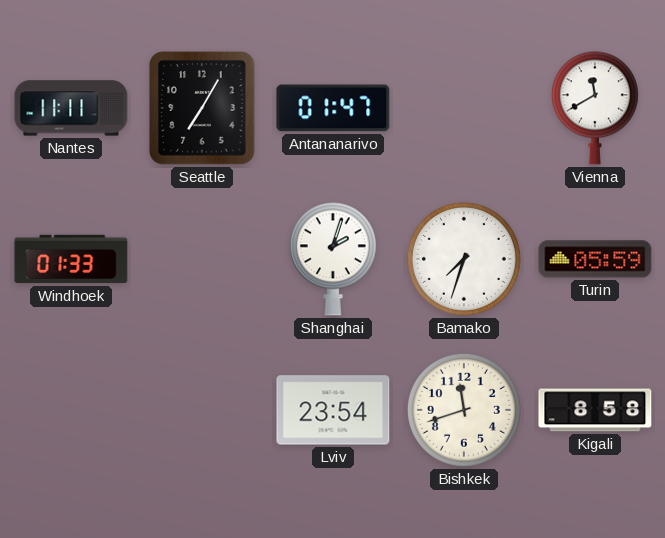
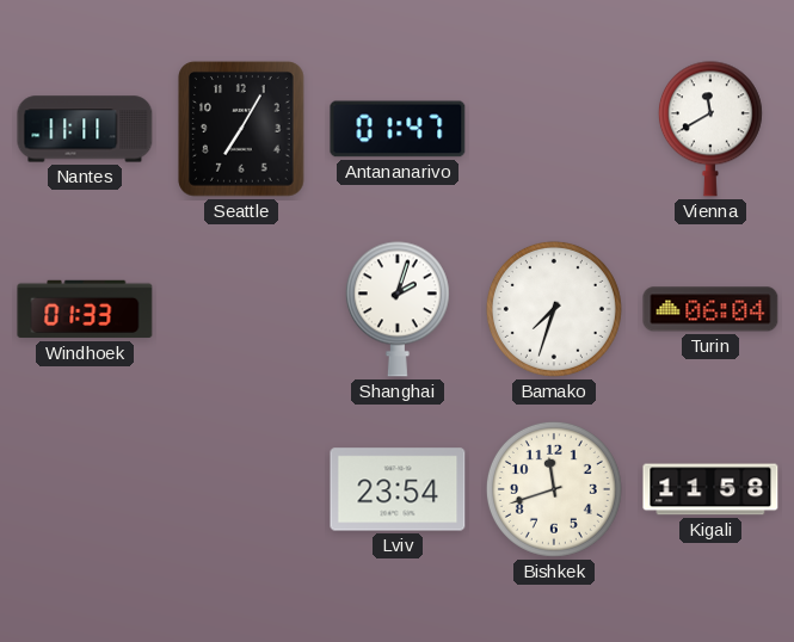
Turin: 05:59 -> 06:04 (710, 309)
Kigali: 8:58 -> 11:58 (710, 489)
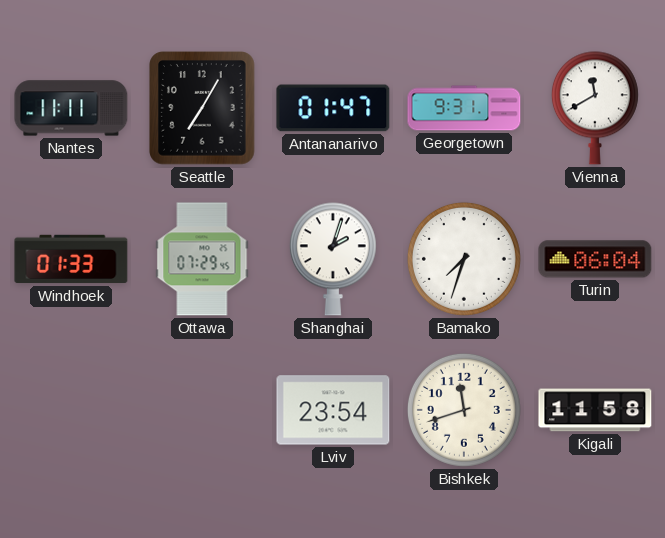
Georgetown: none -> 9:31 (464, 108)
Ottawa: none -> 07:29 (202, 259)
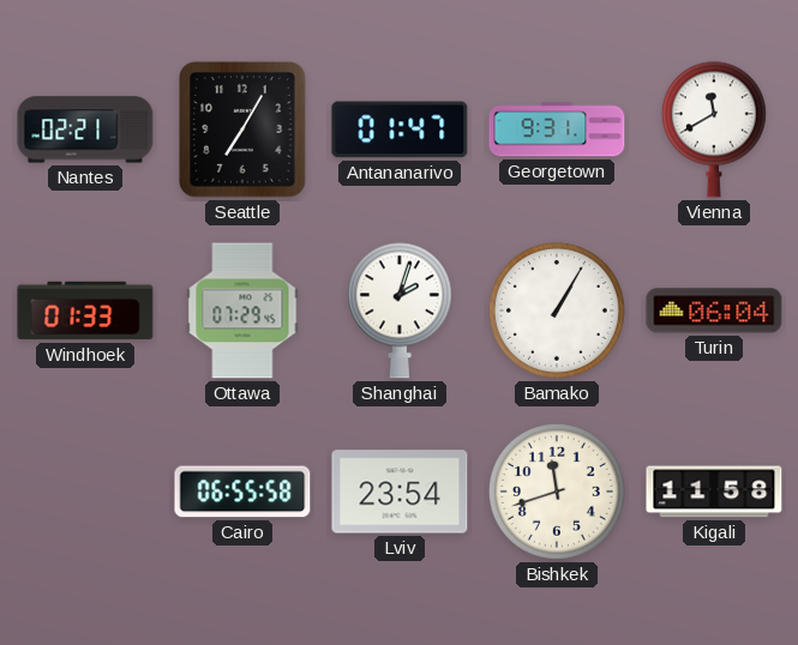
Nantes: 11:11 -> 02:21 (85, 129)
Bamako: 7:33 -> 1:05 (557, 311)
Cairo: none -> 06:55 (242, 492)
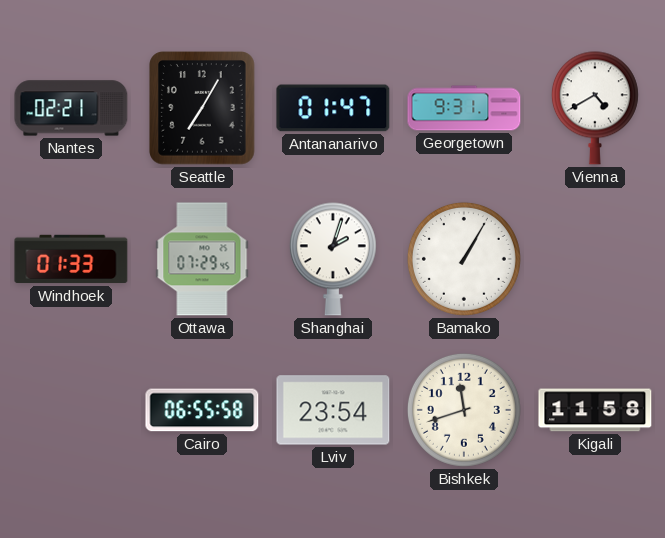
Vienna: 11:40 -> 4:40 (595, 108)
Turin: 06:04 -> none (714, 311)
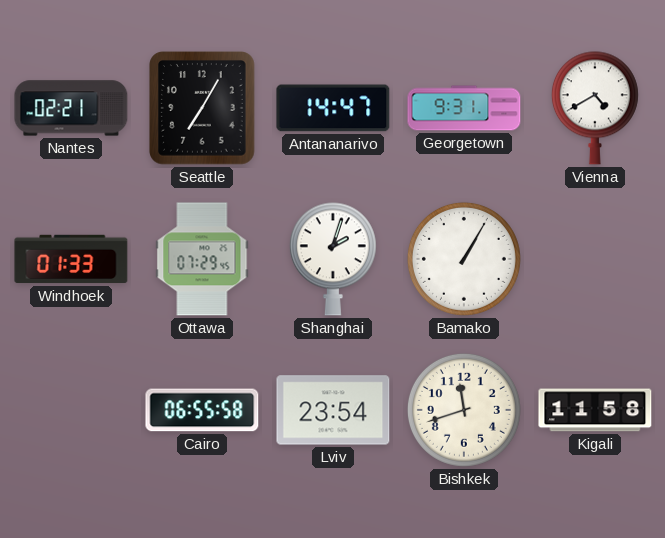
Antananarivo: 01:47 -> 14:47 (333, 108)
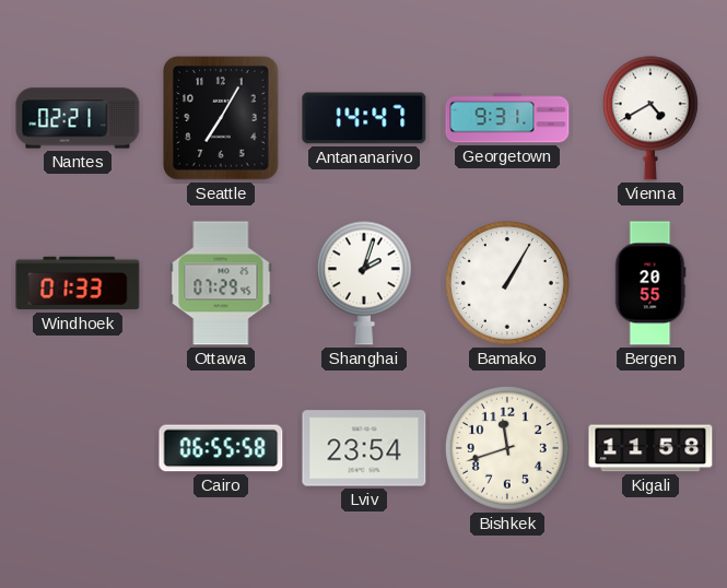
Bergen: none -> 20:55 (650, 283)
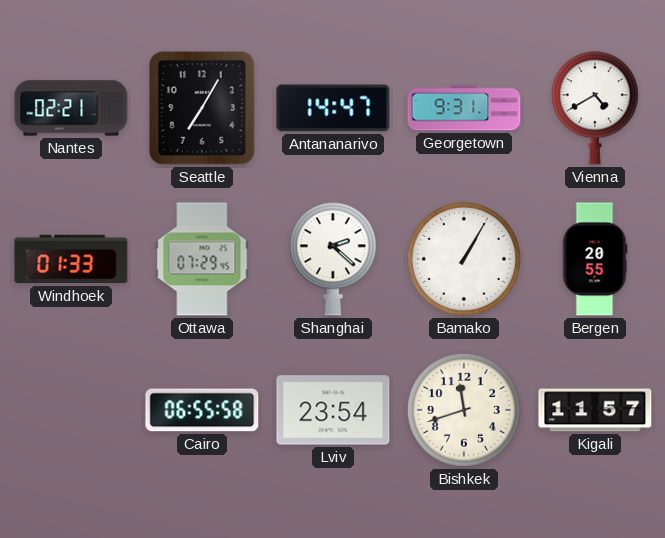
Shanghai: 2:03 -> 2:22 (333, 259)
Kigali: 11:58 -> 11:57 (595, 410)
